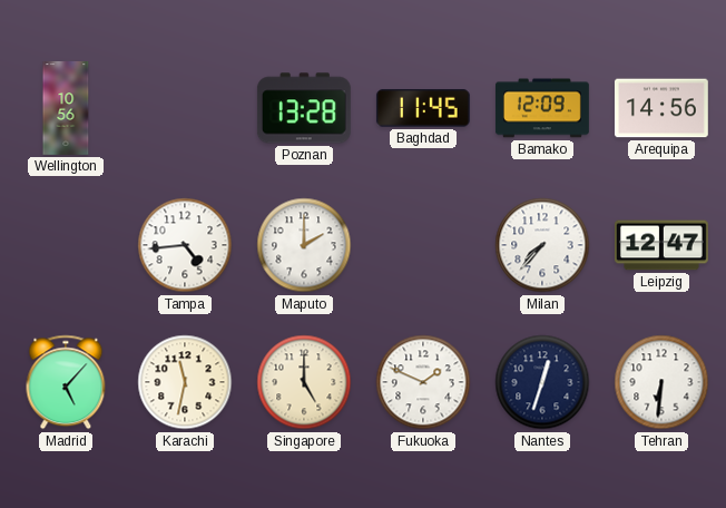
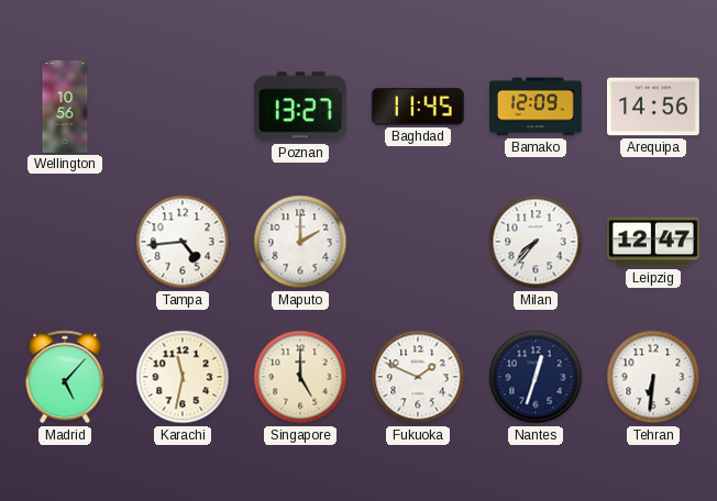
Poznan: 13:28 -> 13:27 (300, 107)
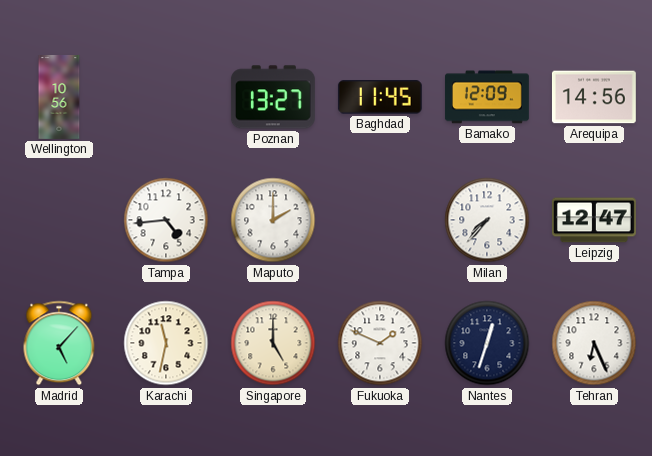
Tehran: 6:31 -> 6:26 (594, 343)
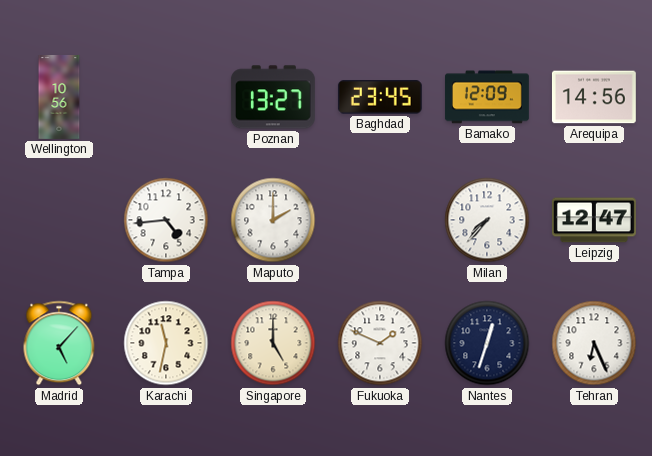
Baghdad: 11:45 -> 23:45 (380, 97)
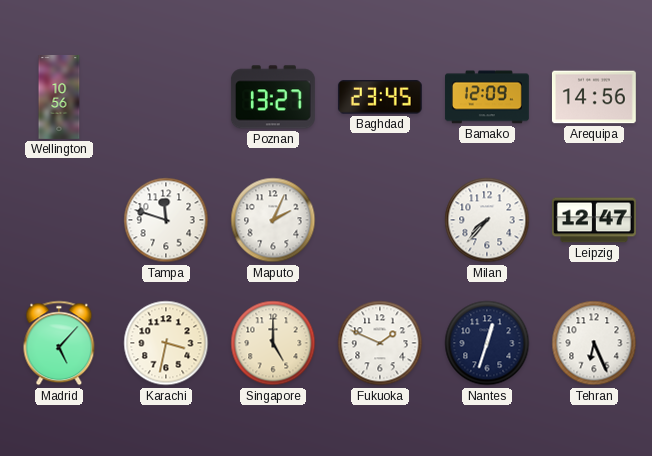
Tampa: 4:44 -> 11:48 (166, 220)
Maputo: 2:00 -> 2:04 (273, 220)
Karachi: 11:32 -> 3:32 (166, 343)
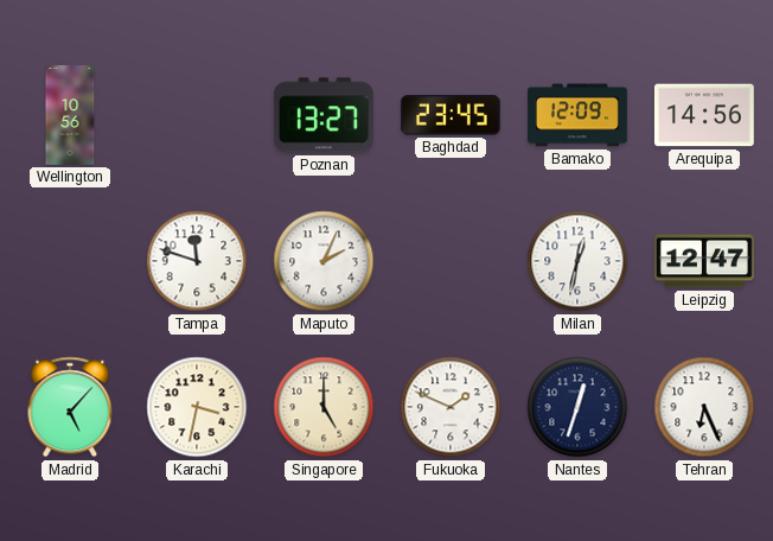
Milan: 7:37 -> 12:32 (577, 261)
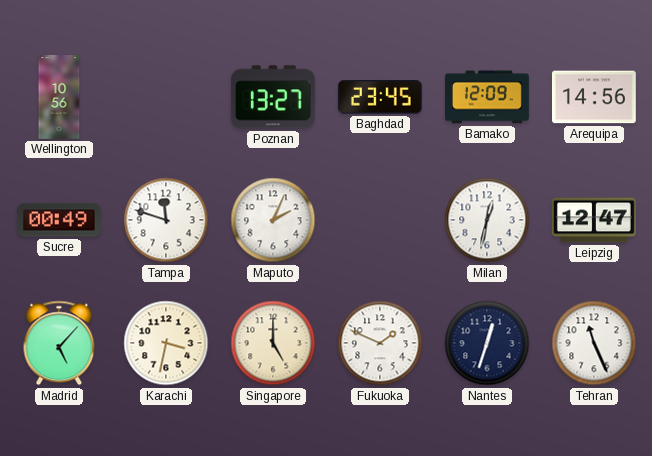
Sucre: none -> 00:49 (59, 220)
Tehran: 6:26 -> 11:26 (594, 343)
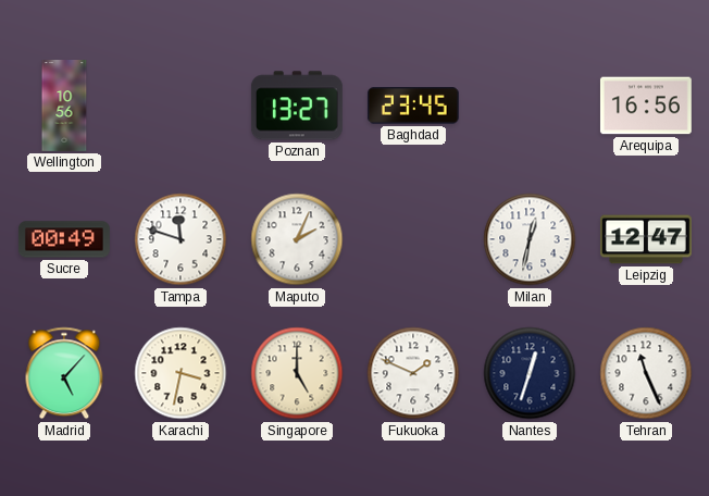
Bamako: 12:09 -> none (487, 97)
Arequipa: 14:56 -> 16:56 (646, 106)
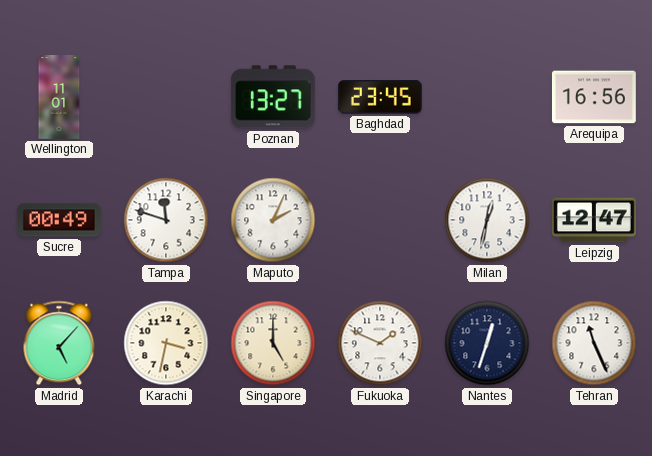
Wellington: 10:56 -> 11:01 (59, 98)
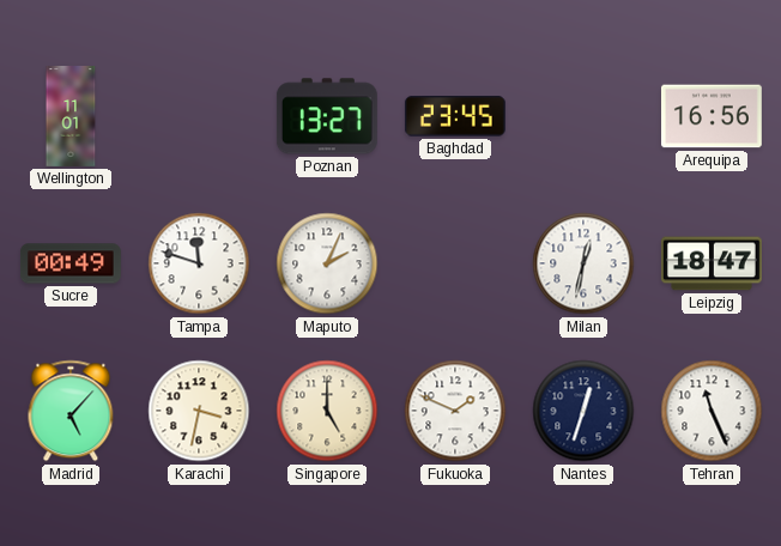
Leipzig: 12:47 -> 18:47 (712, 263)
